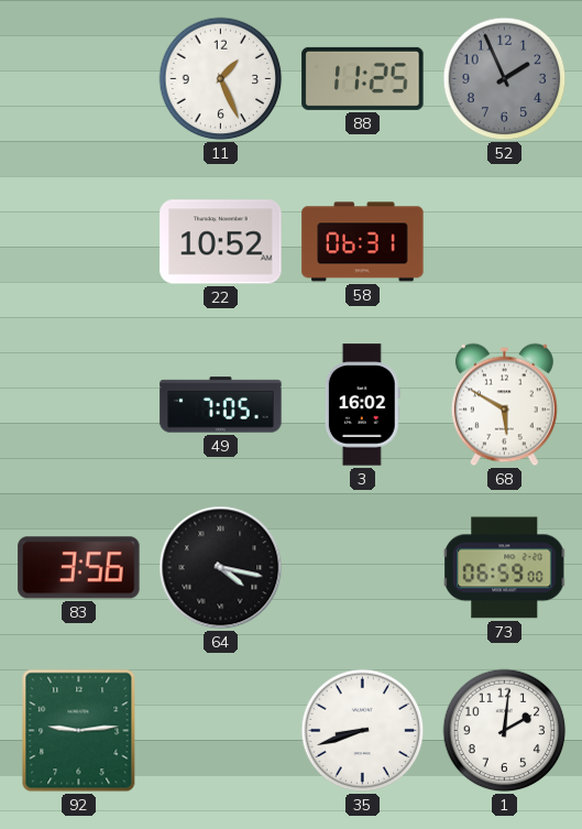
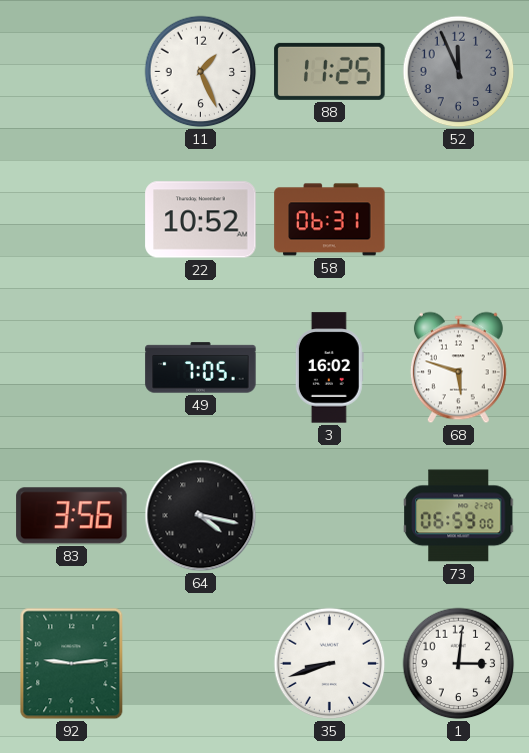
52: 1:56 -> 11:56 (459, 72)
68: 5:50 -> 5:48 (458, 368)
1: 2:01 -> 3:01 (459, 664)
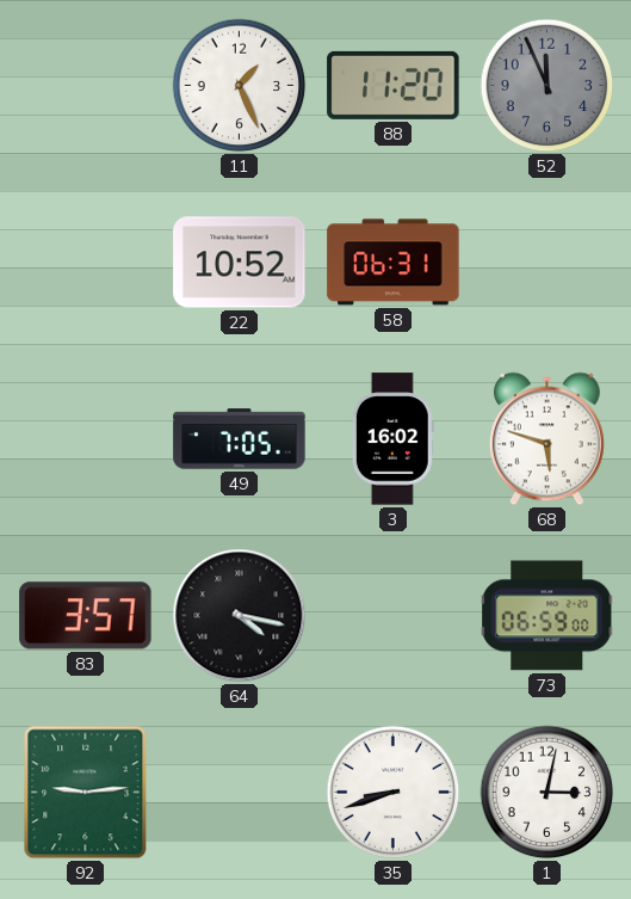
88: 11:25 -> 11:20 (394, 85)
83: 3:56 -> 3:57 (86, 616)
1: 3:01 -> 3:02 (548, 793)
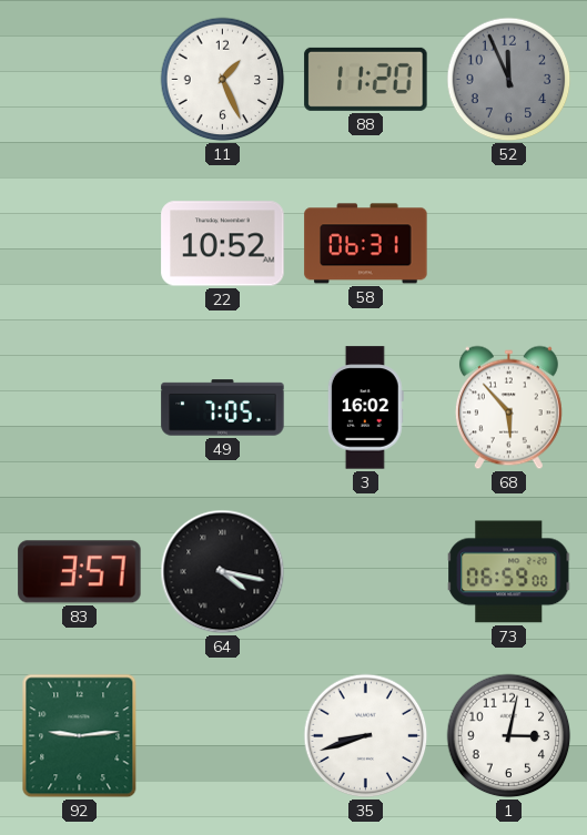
68: 5:48 -> 5:53 (508, 408)
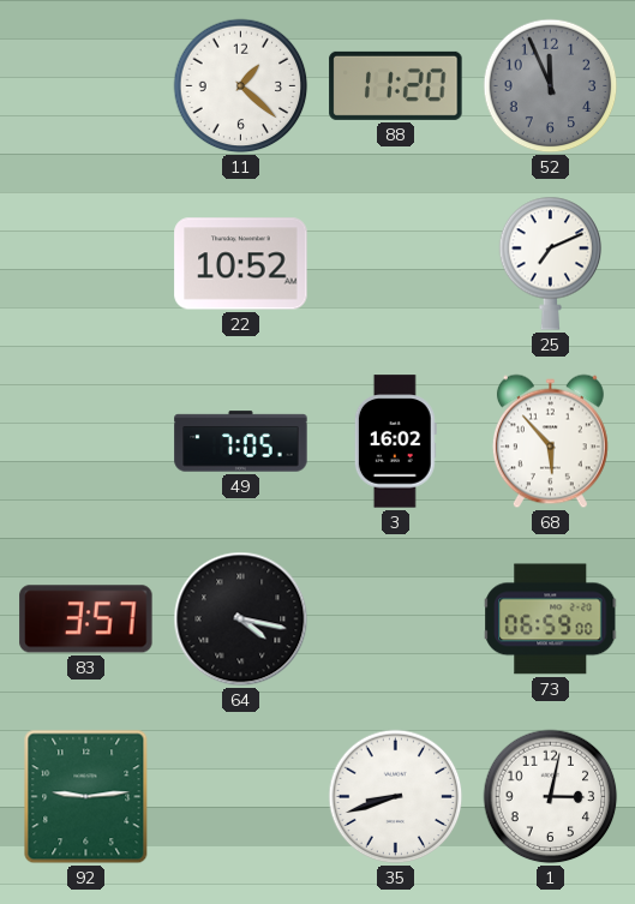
11: 1:26 -> 1:22 (241, 86)
58: 06:31 -> none (366, 244)
25: none -> 7:11 (551, 263)
